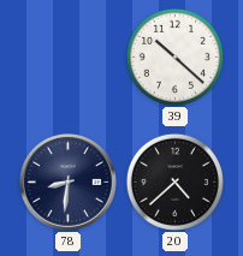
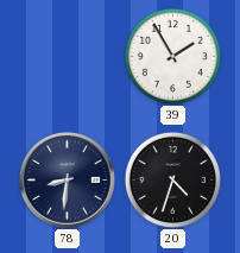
39: 10:22 -> 1:55 (172, 56)
20: 4:38 -> 4:33 (172, 179)
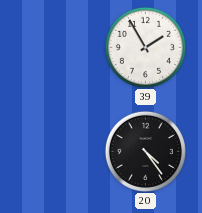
78: 8:31 -> none (67, 179)
20: 4:33 -> 4:24 (145, 151)
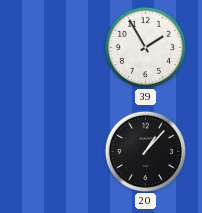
20: 4:24 -> 1:07 (145, 151)
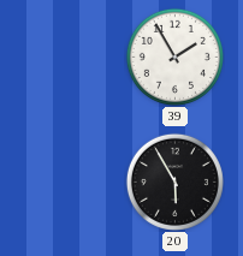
20: 1:07 -> 5:55 (174, 181)
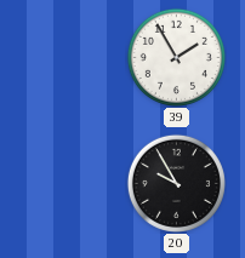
20: 5:55 -> 9:55 (176, 183)
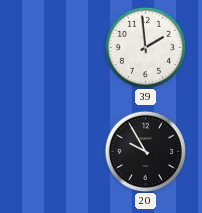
39: 1:55 -> 1:59 (145, 47)
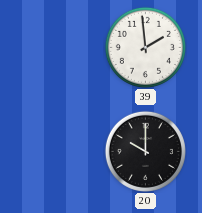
20: 9:55 -> 10:00 (145, 151)
